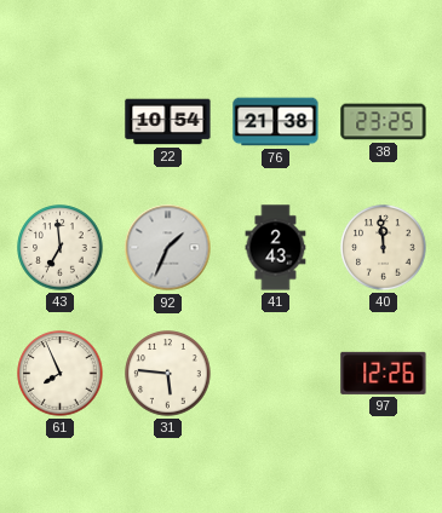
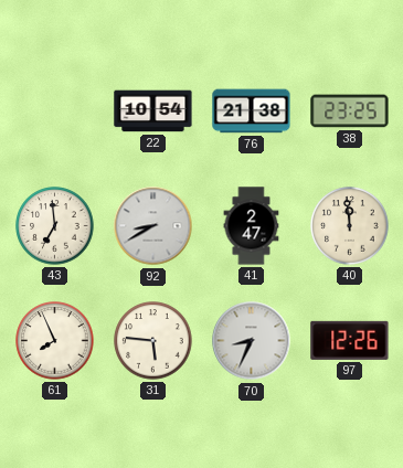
92: 1:34 -> 8:40 (153, 226)
41: 2:43 -> 2:47 (252, 226)
70: none -> 8:34 (252, 341)
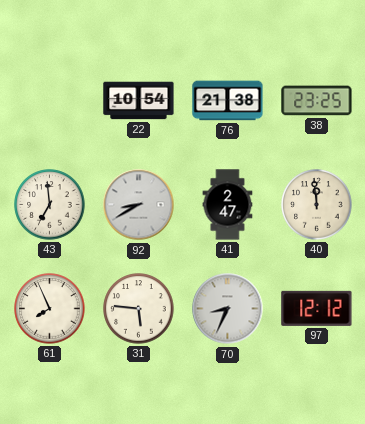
97: 12:26 -> 12:12 (317, 308)
